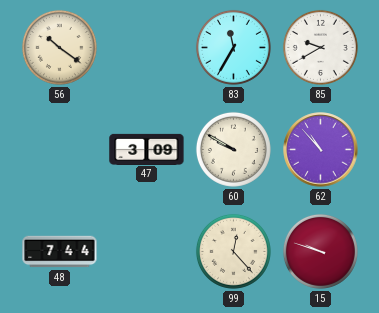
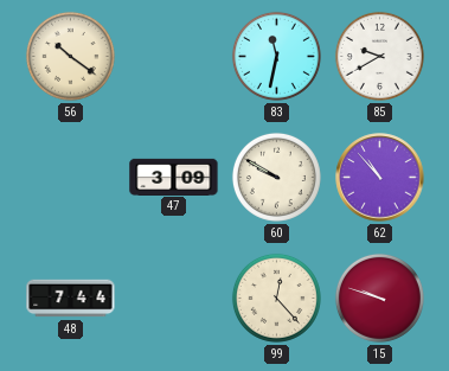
83: 11:35 -> 11:32 (276, 56)
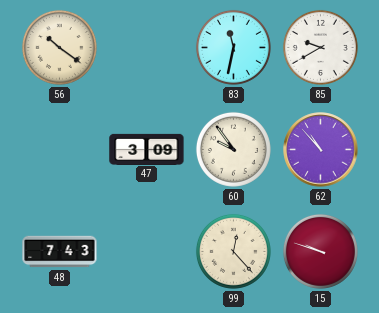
60: 9:50 -> 9:54 (233, 149)
48: 7:44 -> 7:43 (60, 252)
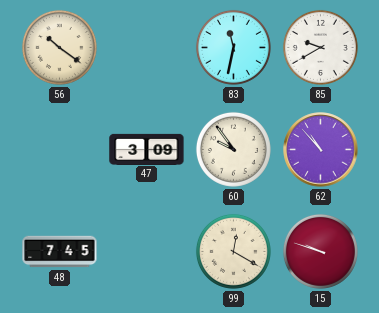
48: 7:43 -> 7:45 (60, 252)
99: 12:23 -> 12:20 (233, 251)
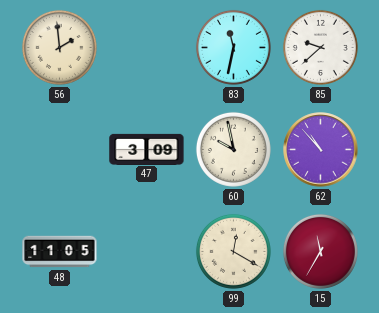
56: 10:21 -> 1:59 (59, 47)
85: 9:40 -> 9:38 (320, 47)
60: 9:54 -> 9:58 (233, 149)
48: 7:45 -> 11:05 (60, 252)
15: 9:48 -> 11:35 (320, 251)
